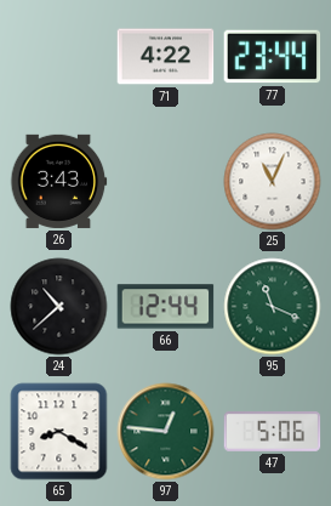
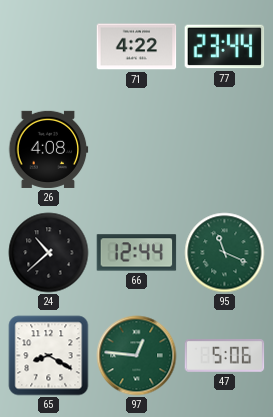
26: 3:43 -> 4:08 (49, 149)
25: 11:04 -> none (273, 182)
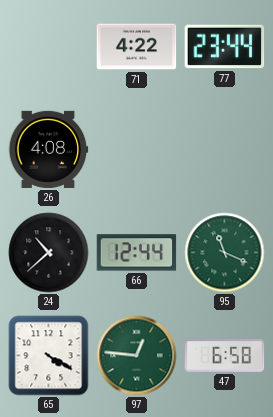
65: 8:20 -> 4:20 (49, 356)
47: 5:06 -> 6:58 (225, 356)
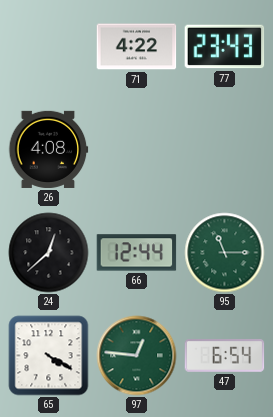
77: 23:44 -> 23:43 (225, 47)
24: 10:38 -> 12:38 (49, 253)
95: 11:19 -> 11:15 (225, 253)
47: 6:58 -> 6:54 (225, 356)
